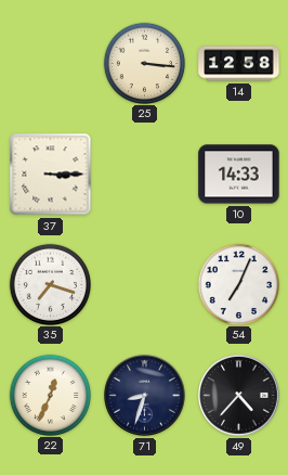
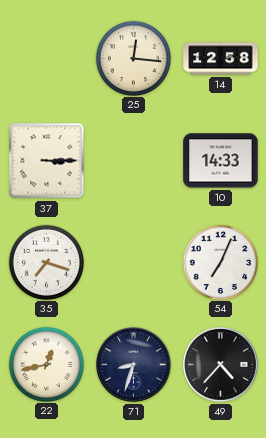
25: 3:16 -> 12:16 (133, 58)
22: 12:34 -> 12:43 (46, 364)
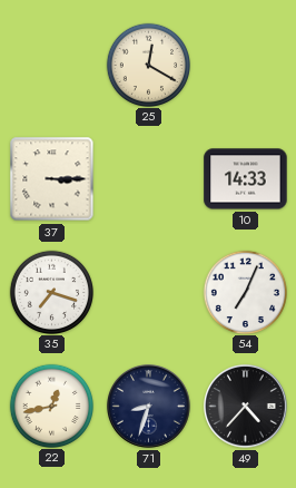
25: 12:16 -> 12:20 (148, 65)
14: 12:58 -> none (221, 59)
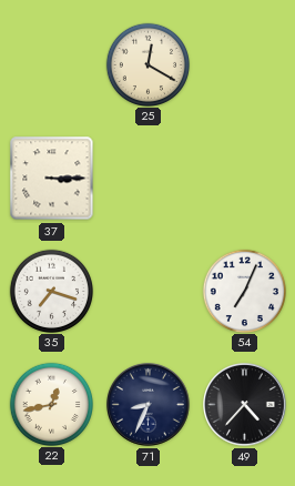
10: 14:33 -> none (246, 179)
71: 8:33 -> 8:34 (149, 405)
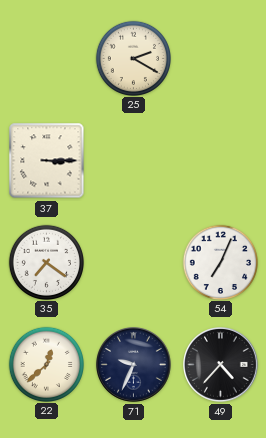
25: 12:20 -> 2:20 (133, 58)
35: 7:18 -> 7:21 (46, 262)
22: 12:43 -> 12:38 (46, 364)
71: 8:34 -> 9:34 (134, 365)
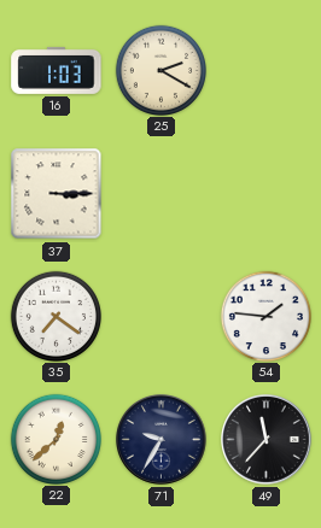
16: none -> 1:03 (57, 70)
54: 7:04 -> 1:46 (265, 316)
71: 9:34 -> 9:35 (162, 440)
49: 4:37 -> 11:37 (267, 440)
